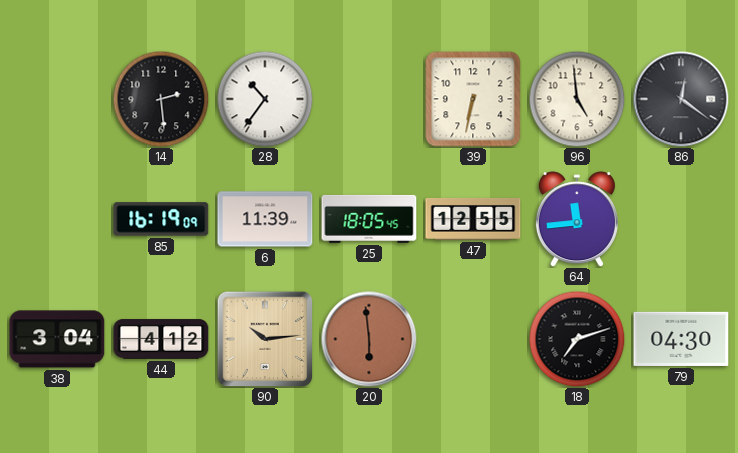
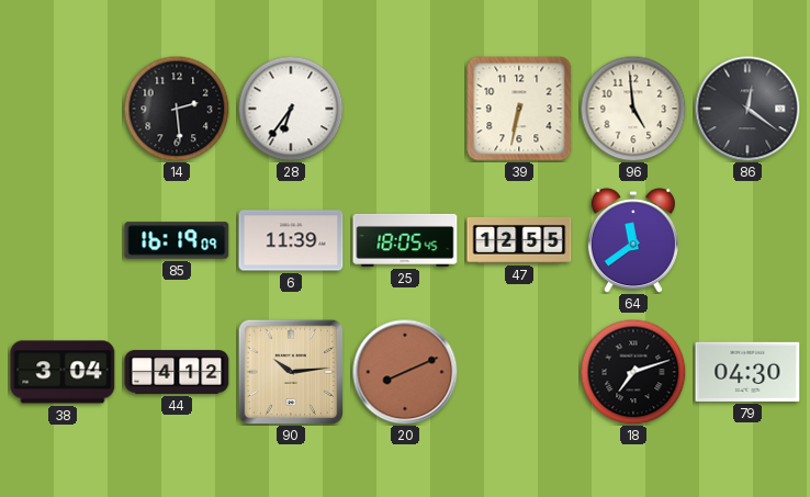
28: 10:36 -> 6:36 (291, 109)
64: 11:44 -> 11:39 (633, 240)
20: 5:59 -> 8:11 (405, 372)
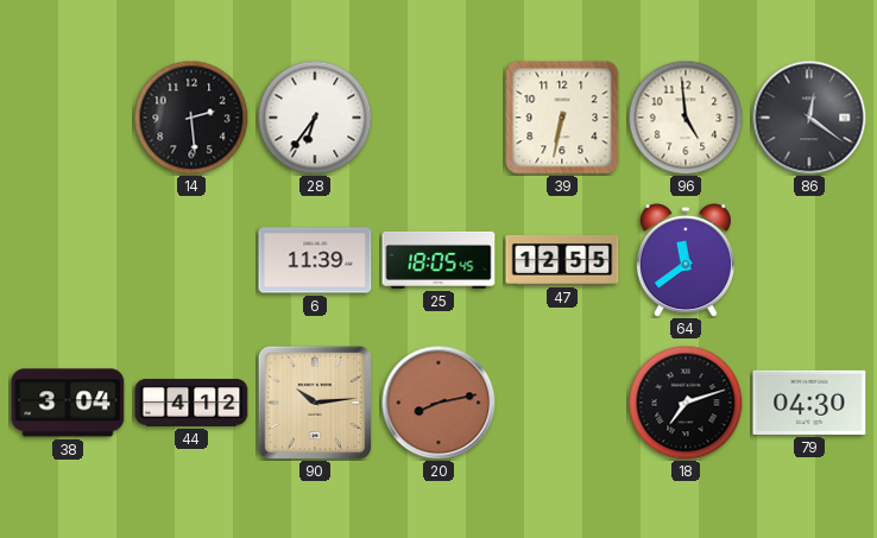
85: 16:19 -> none (177, 240)
20: 8:11 -> 8:13 (438, 403)
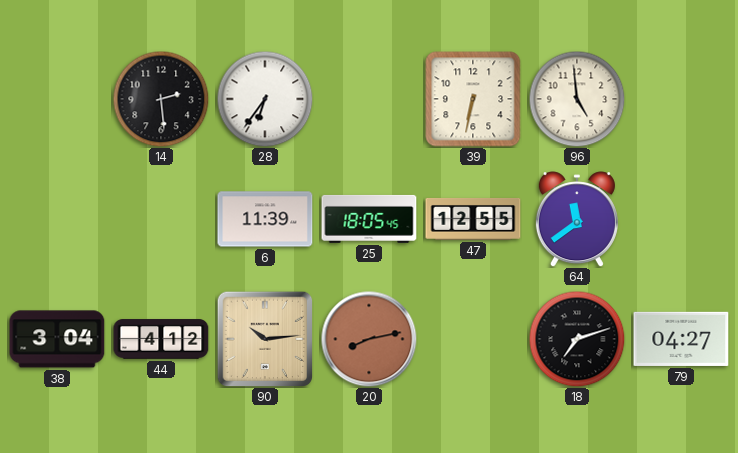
86: 12:21 -> none (809, 118)
79: 04:30 -> 04:27 (681, 339)
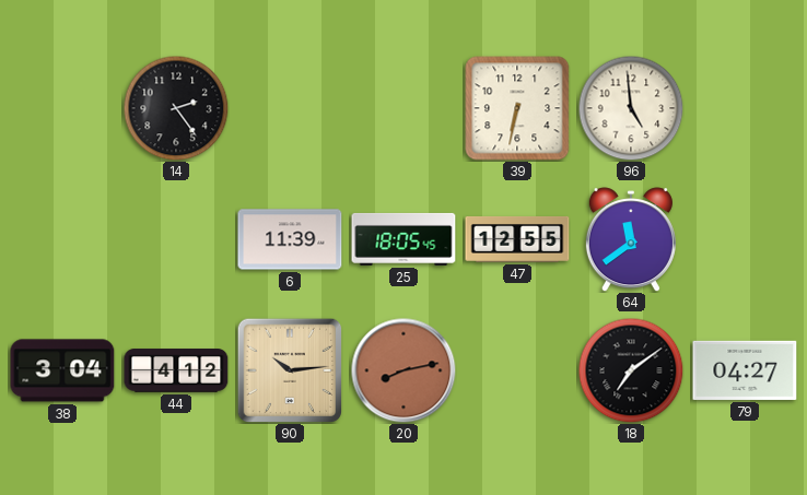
14: 2:29 -> 2:24 (176, 108)
28: 6:36 -> none (265, 99)
18: 7:12 -> 7:09 (631, 370)
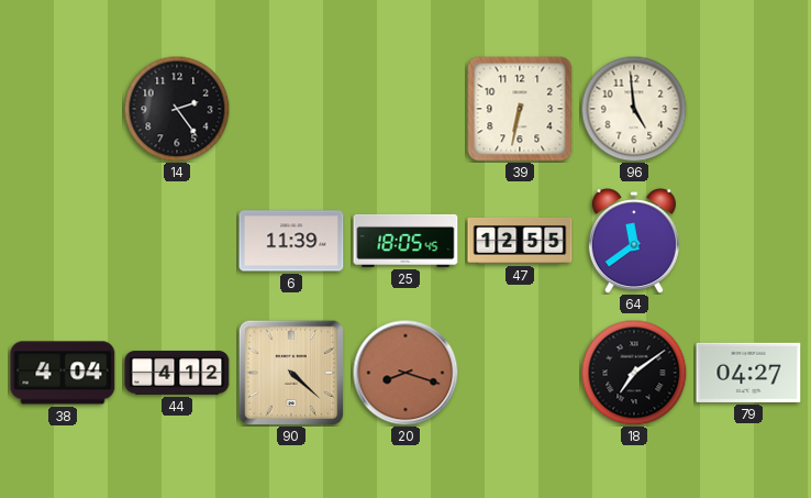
38: 3:04 -> 4:04 (63, 373)
90: 10:14 -> 4:22 (291, 373)
20: 8:13 -> 8:18 (405, 373)
